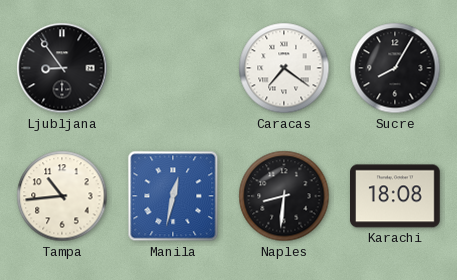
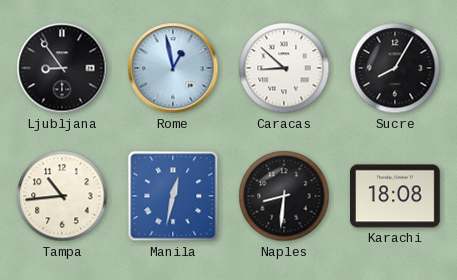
Rome: none -> 12:58 (173, 68)
Caracas: 7:21 -> 8:52 (284, 68)
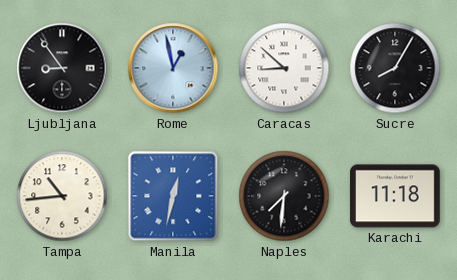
Naples: 8:31 -> 7:31 (284, 196)
Karachi: 18:08 -> 11:18 (396, 196)
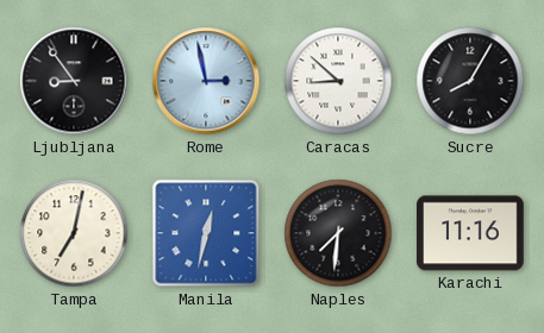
Rome: 12:58 -> 2:58 (206, 81)
Tampa: 10:44 -> 7:02 (74, 233)
Karachi: 11:18 -> 11:16 (471, 233)
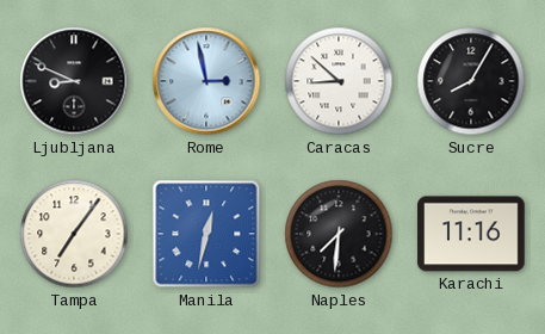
Ljubljana: 8:54 -> 8:49 (74, 81)
Tampa: 7:02 -> 7:06 (74, 234)
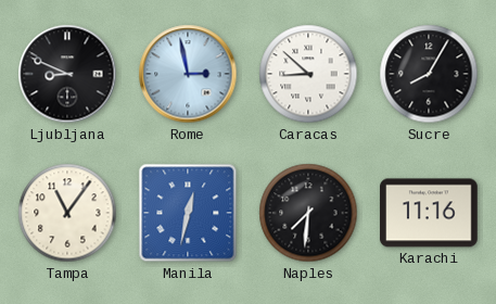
Tampa: 7:06 -> 11:06 (67, 213)
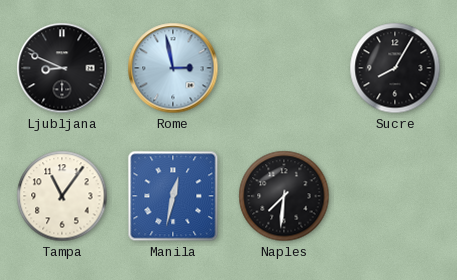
Caracas: 8:52 -> none (308, 74)
Karachi: 11:16 -> none (430, 213)
